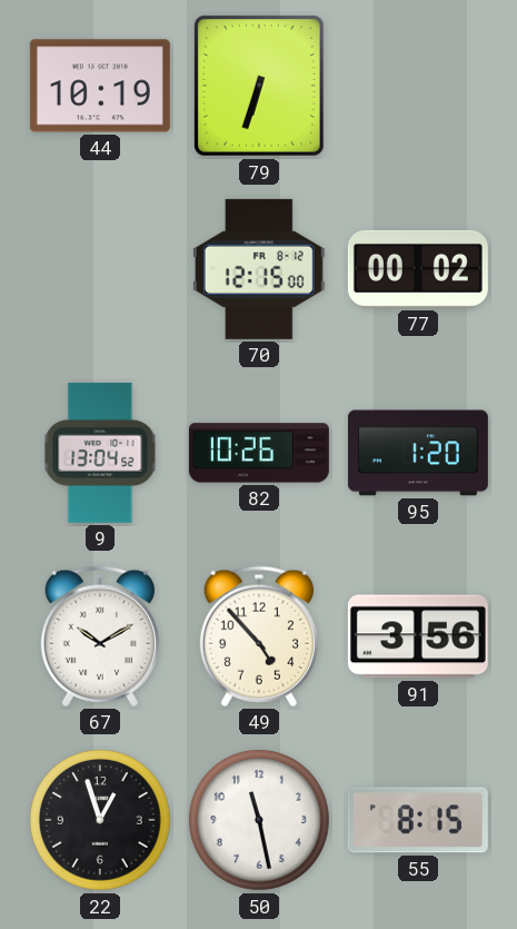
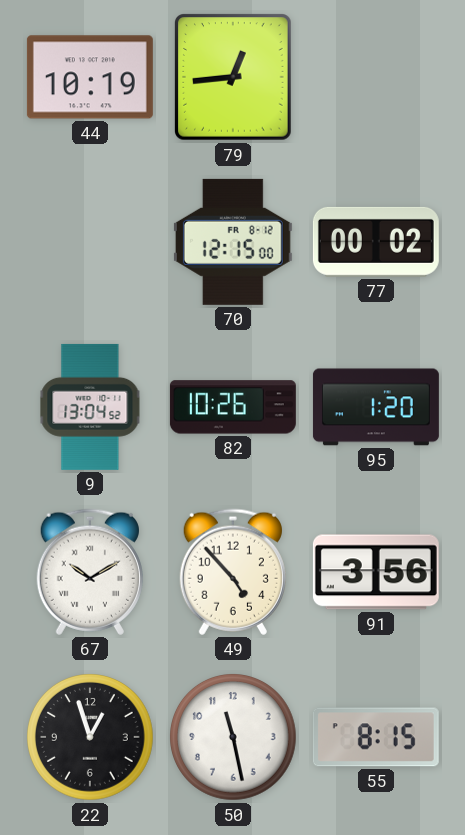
79: 6:33 -> 12:44 (234, 77)
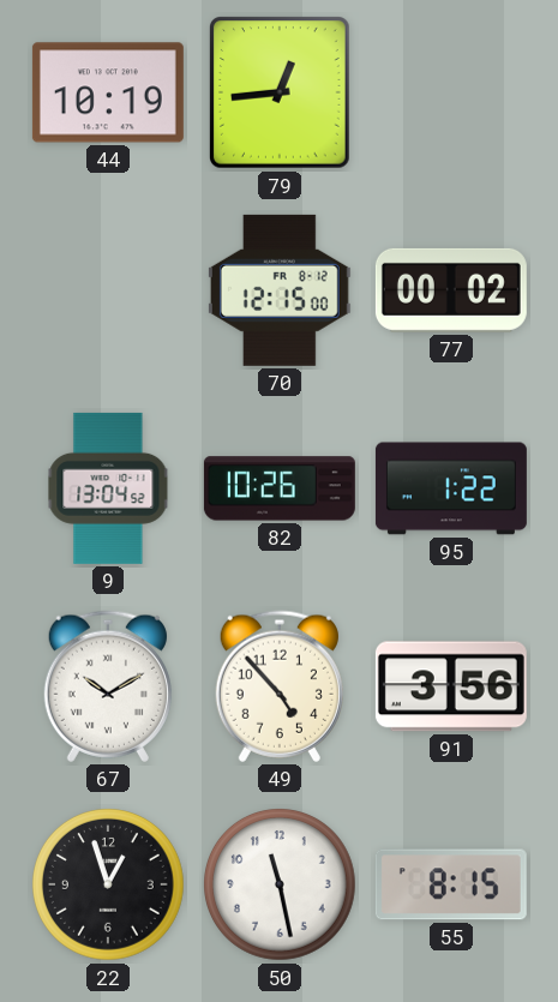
95: 1:20 -> 1:22 (451, 488)
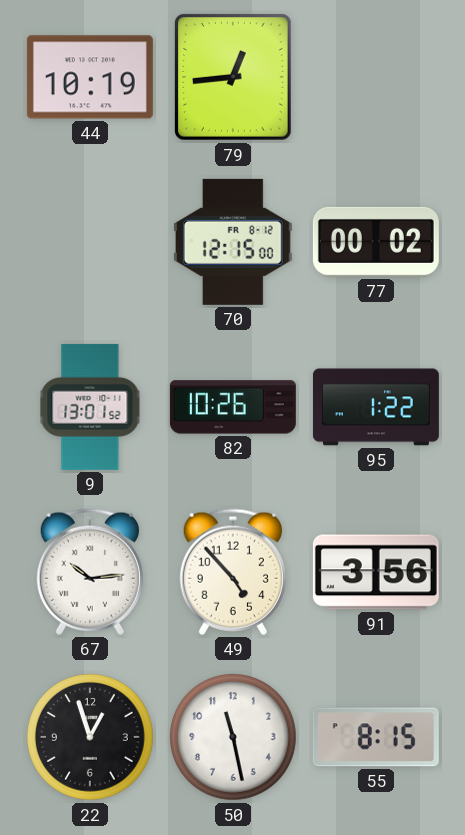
9: 13:04 -> 13:01 (90, 407)
67: 10:10 -> 10:14 (90, 572)
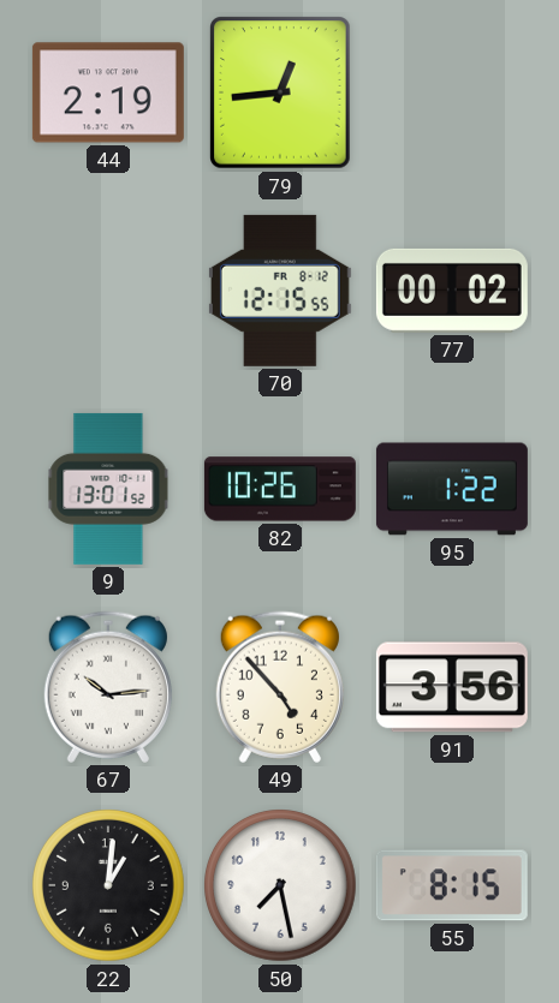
44: 10:19 -> 2:19 (108, 92)
70: 12:15:00 -> 12:15:55 (280, 291)
22: 12:57 -> 1:01 (109, 886)
50: 11:28 -> 7:28 (281, 886)
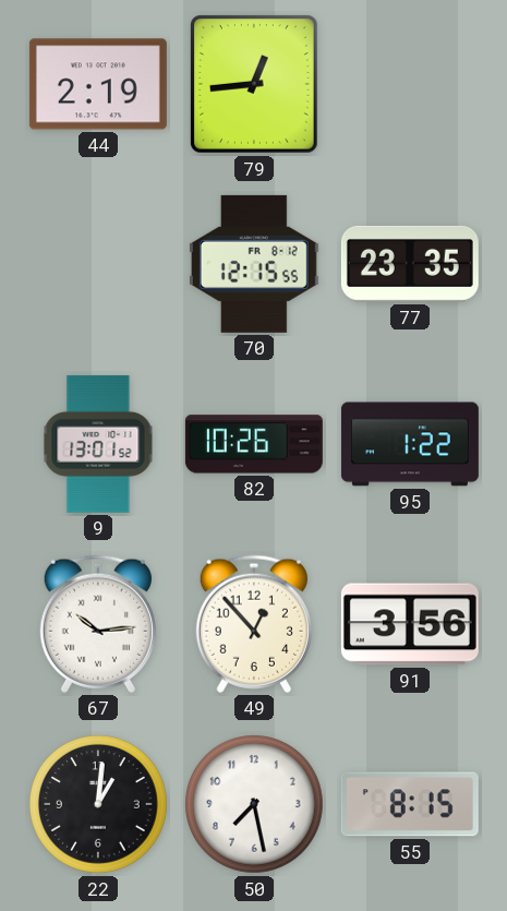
77: 00:02 -> 23:35 (410, 264)
49: 4:53 -> 12:53 (254, 624)
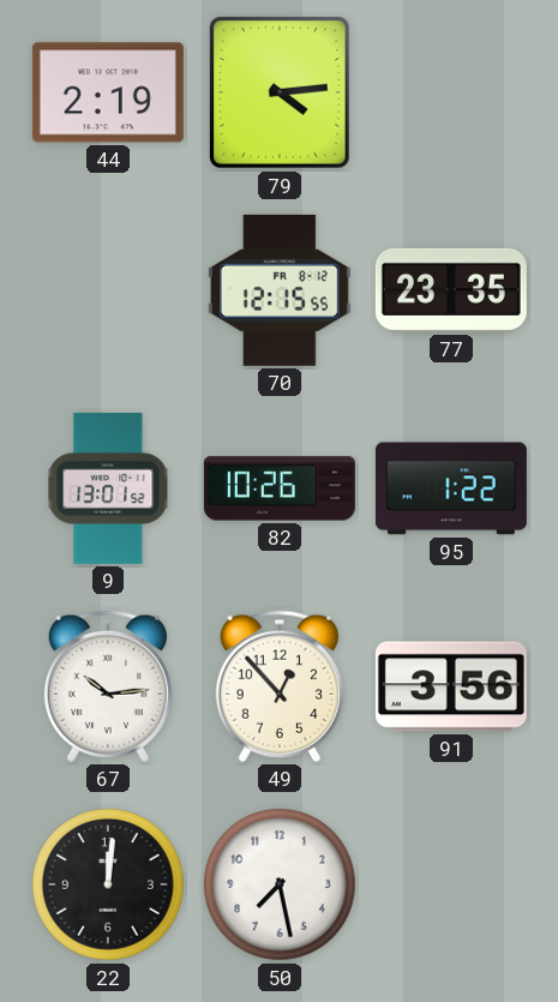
79: 12:44 -> 4:14 (281, 92)
22: 1:01 -> 12:01 (109, 886)
55: 8:15 -> none (410, 804)
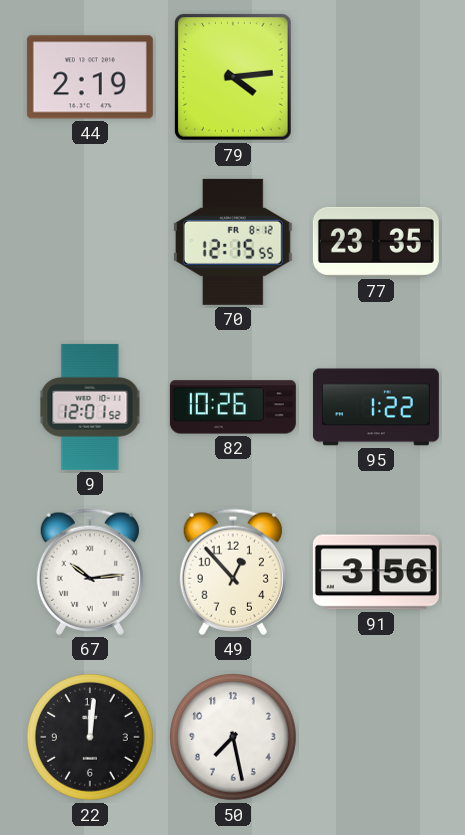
9: 13:01 -> 12:01 (90, 407)
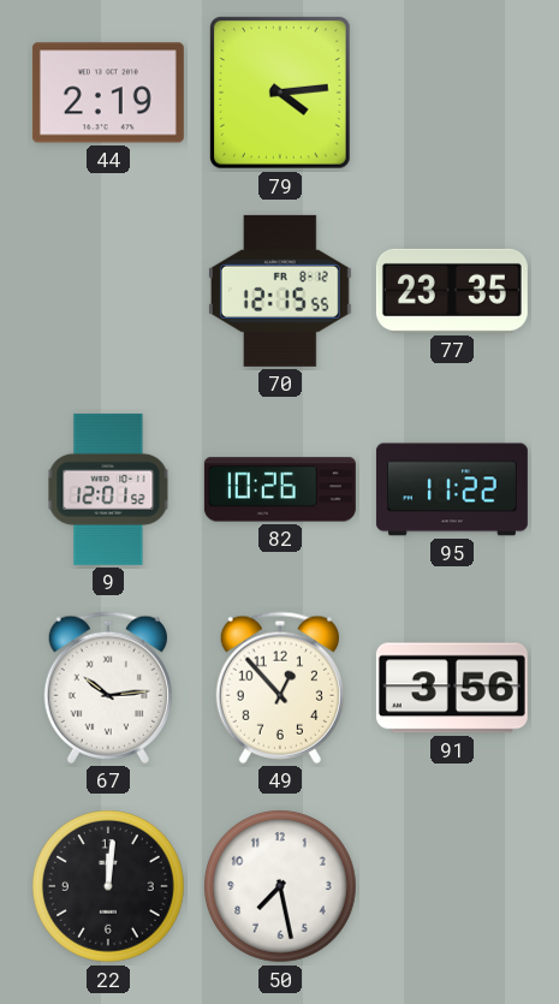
95: 1:22 -> 11:22 (452, 489)
